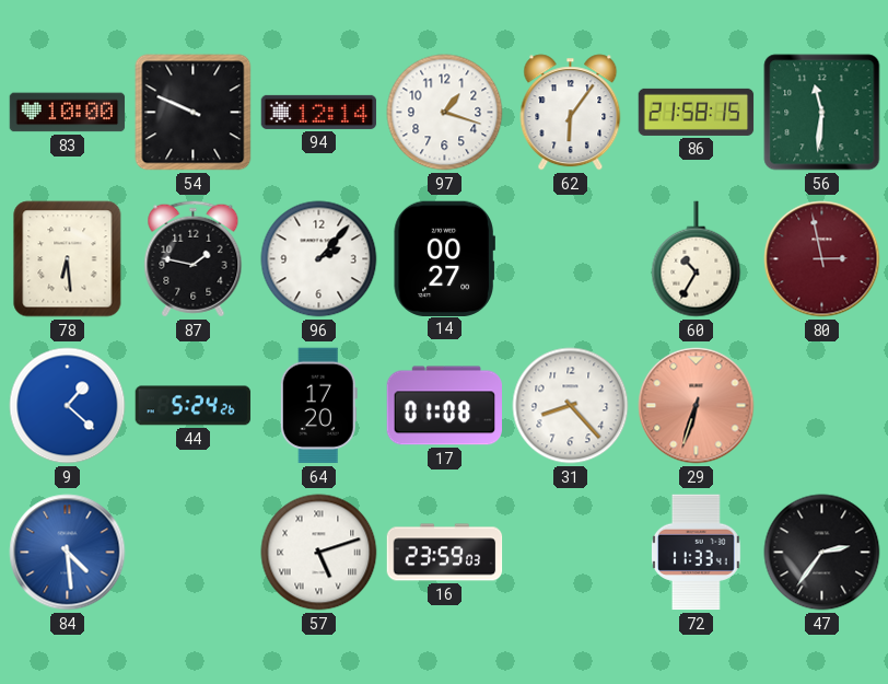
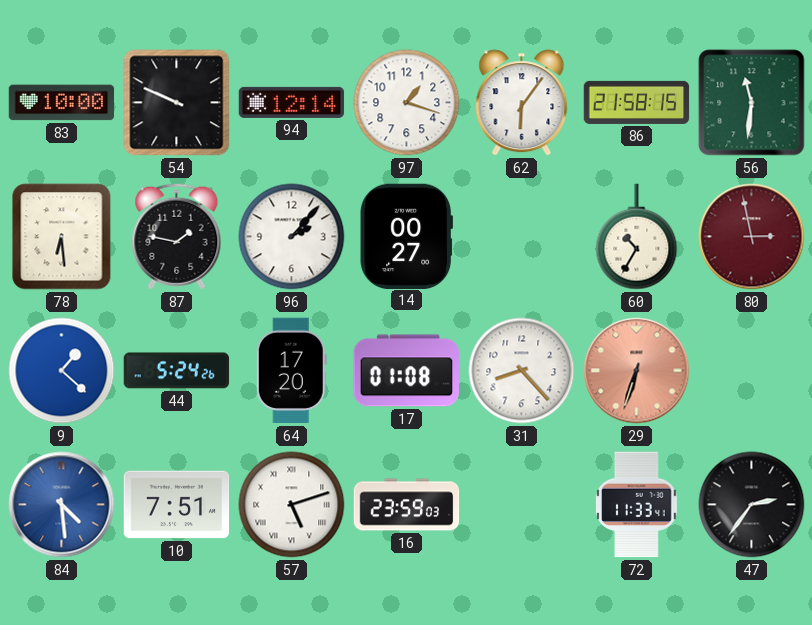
10: none -> 7:51 (177, 505)
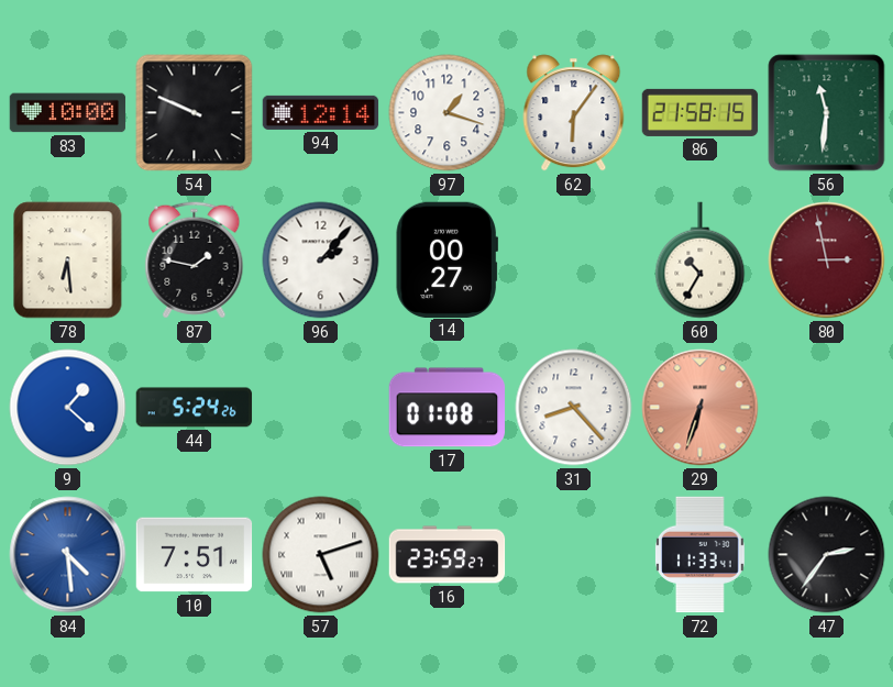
64: 17:20 -> none (291, 371)
16: 23:59:03 -> 23:59:27 (448, 555)
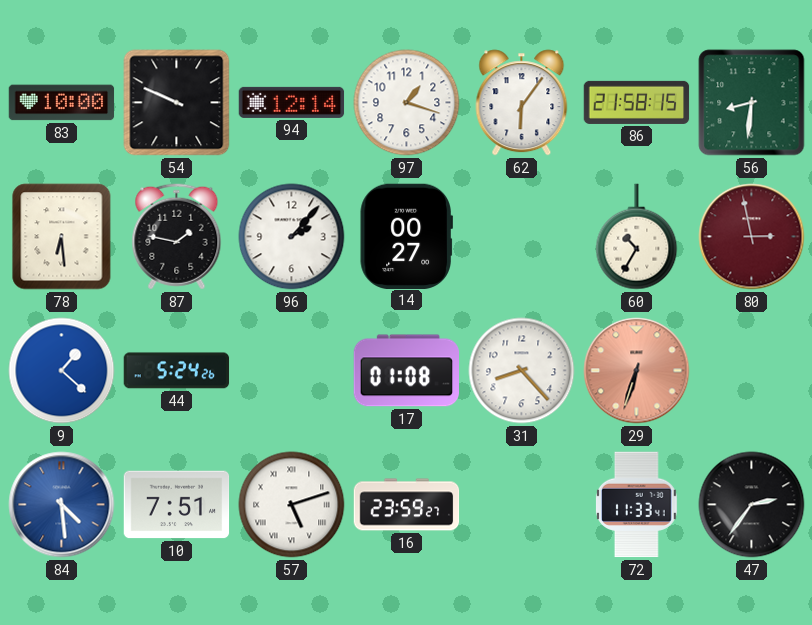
56: 11:31 -> 8:31 (752, 103)
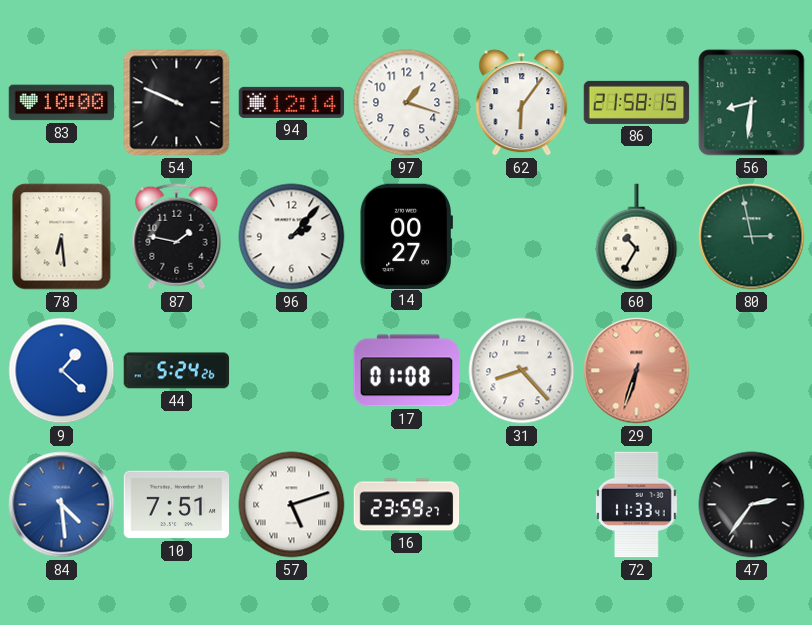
80 dial: burgundy -> green (752, 237)
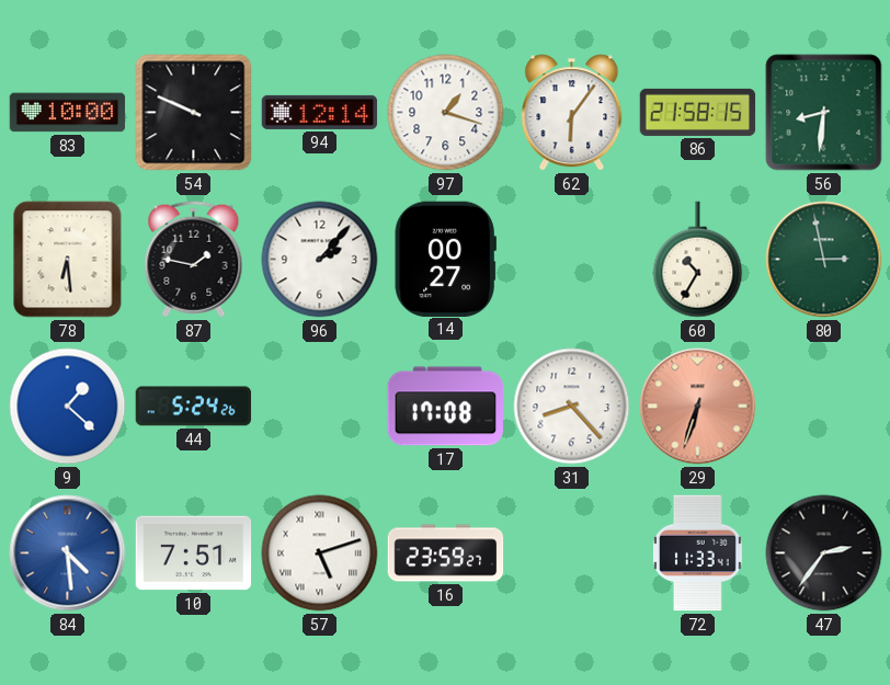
17: 01:08 -> 17:08 (446, 407)
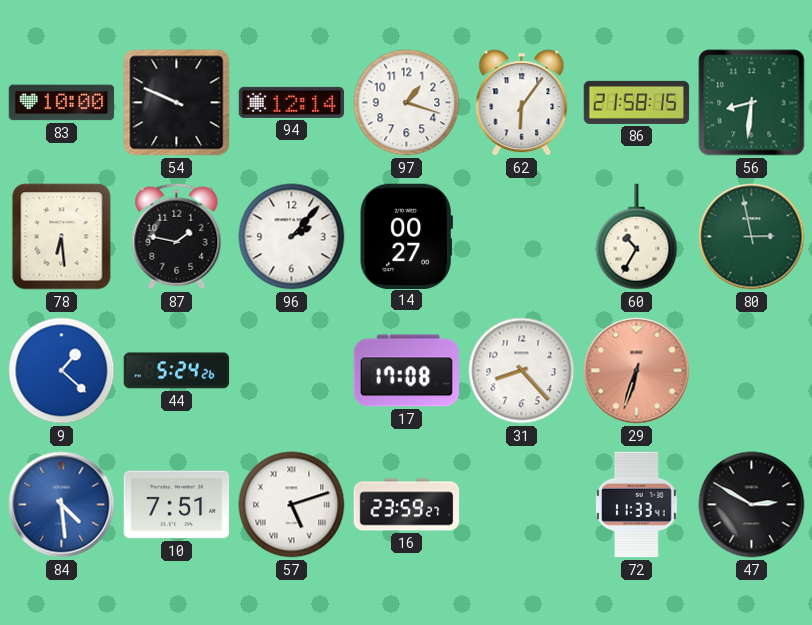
47: 2:36 -> 2:50 (752, 505)
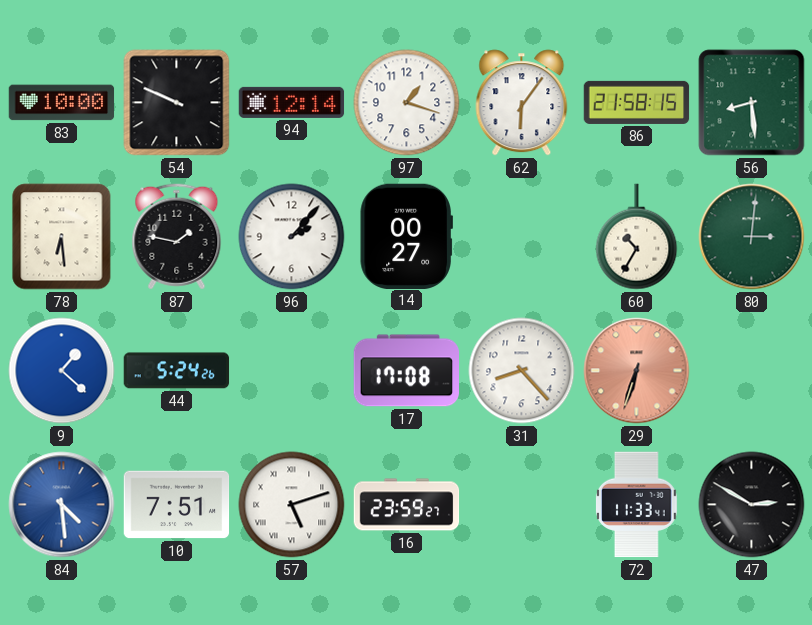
56: 8:31 -> 8:29 (752, 103)
80: 2:58 -> 3:01 (752, 237)
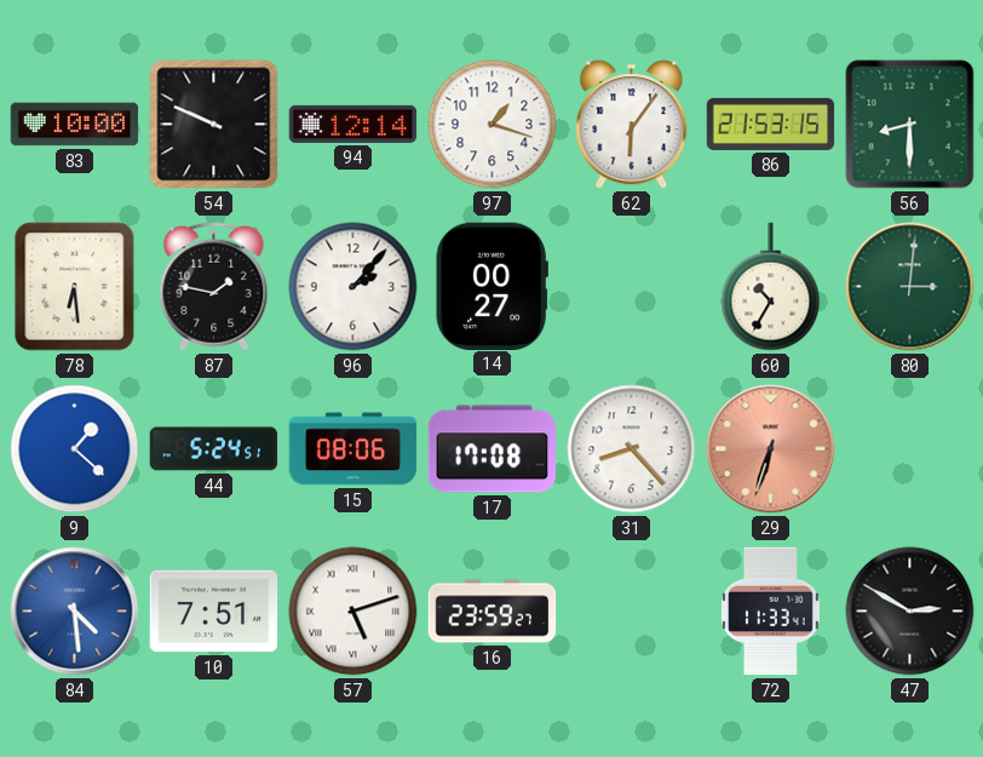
86: 21:58 -> 21:53 (771, 124)
56: 8:29 -> 8:30 (910, 125)
44: 5:24:26 -> 5:24:51 (214, 449)
15: none -> 08:06 (353, 449)
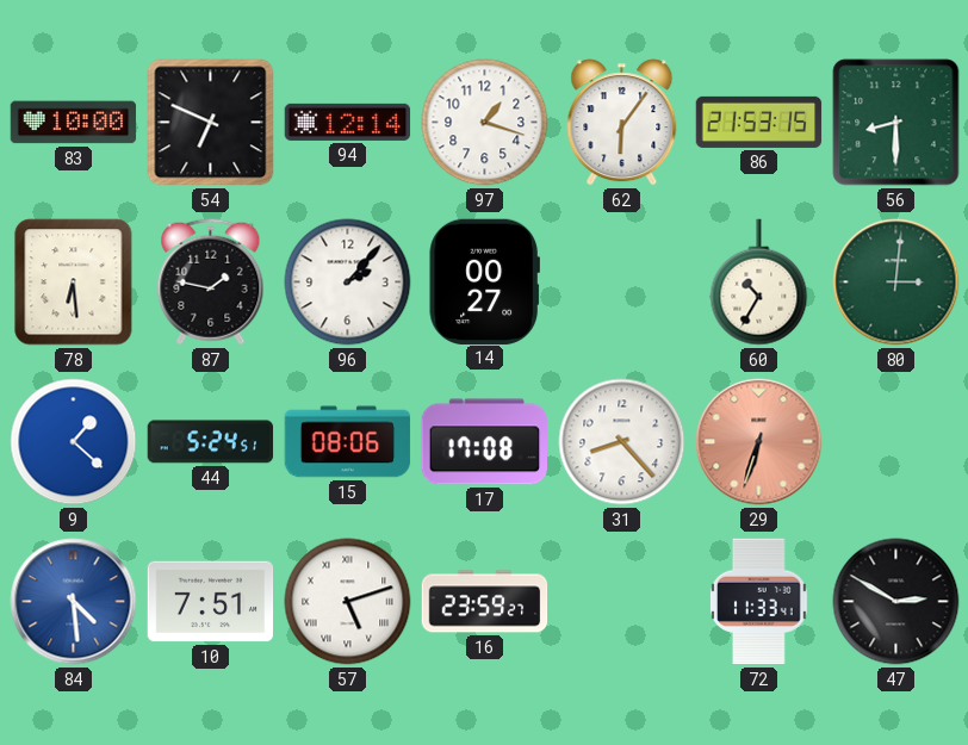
54: 9:49 -> 6:49 (211, 123)
